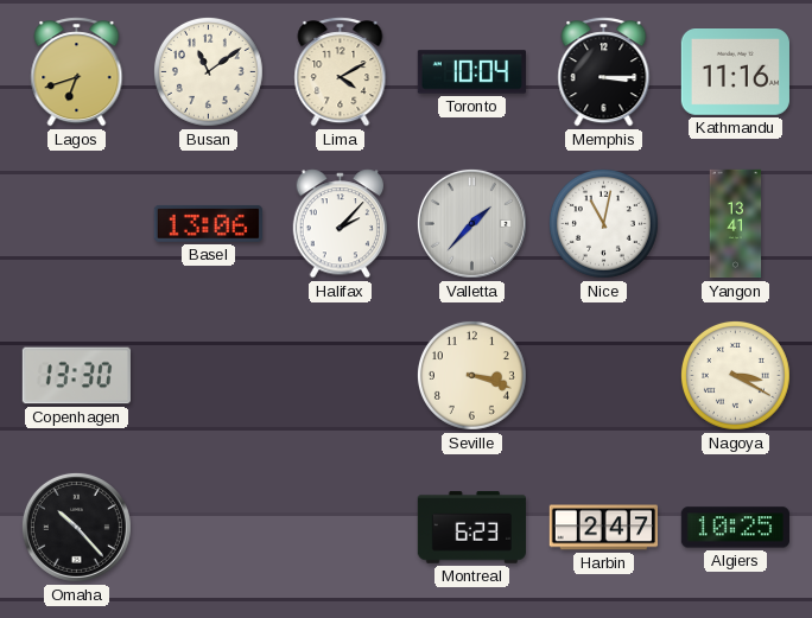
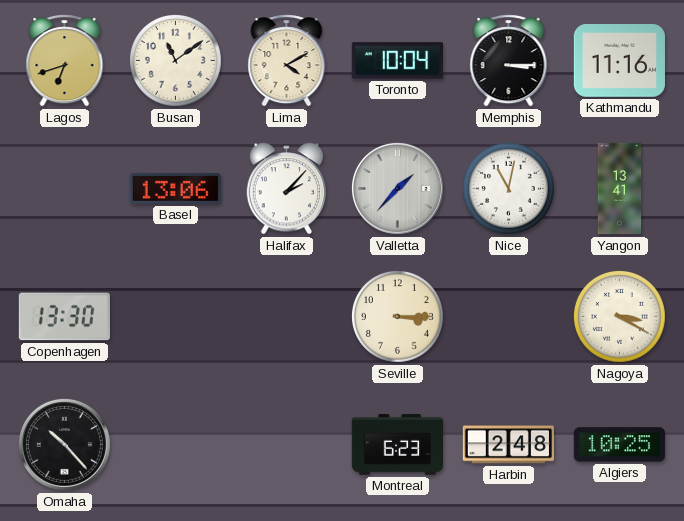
Seville: 3:18 -> 3:15 (397, 316)
Harbin: 2:47 -> 2:48 (508, 445)
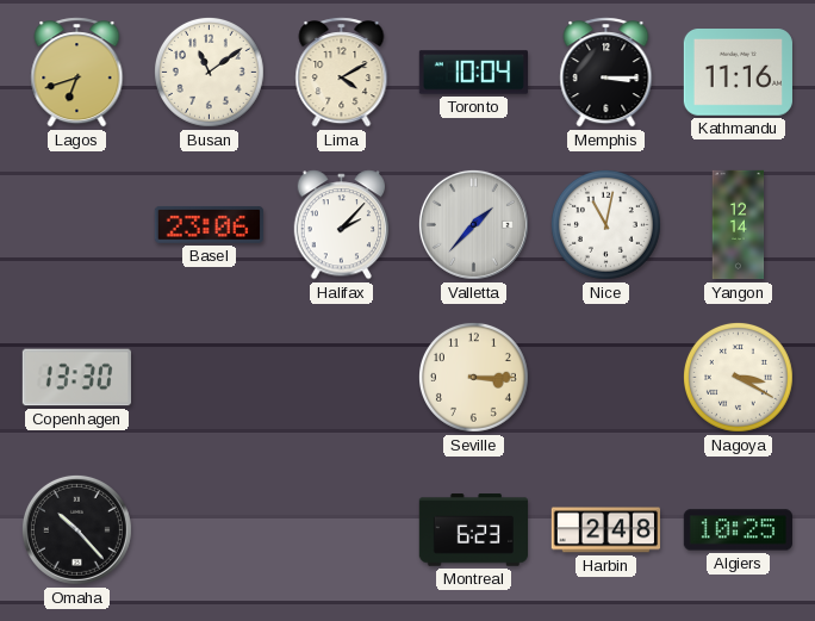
Basel: 13:06 -> 23:06 (209, 224)
Yangon: 13:41 -> 12:14 (739, 225)
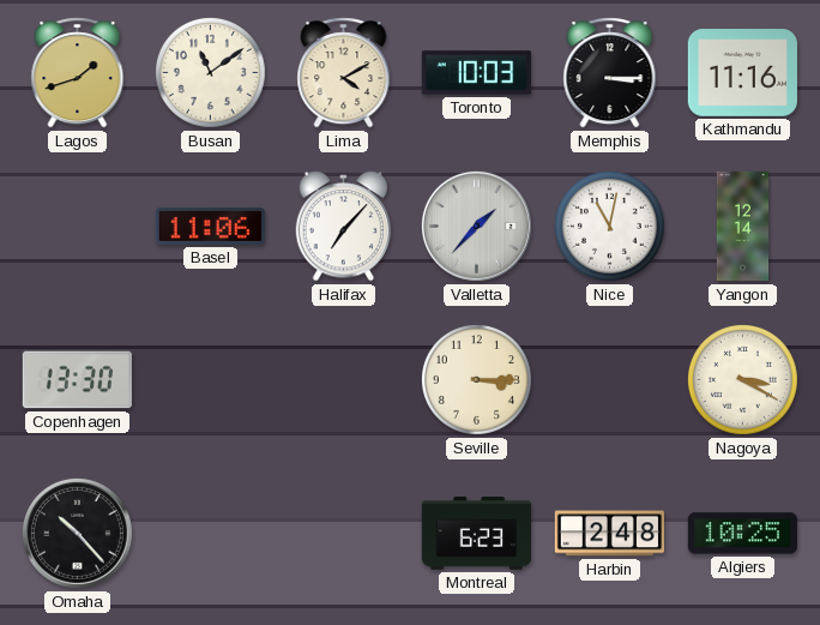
Lagos: 6:42 -> 1:42 (78, 73)
Toronto: 10:04 -> 10:03 (476, 73)
Basel: 23:06 -> 11:06 (210, 226)
Halifax: 2:07 -> 7:07 (344, 227)
